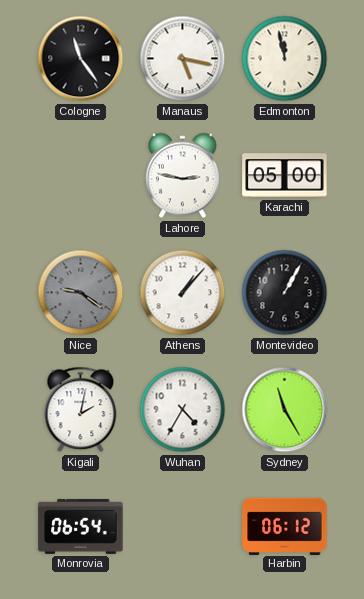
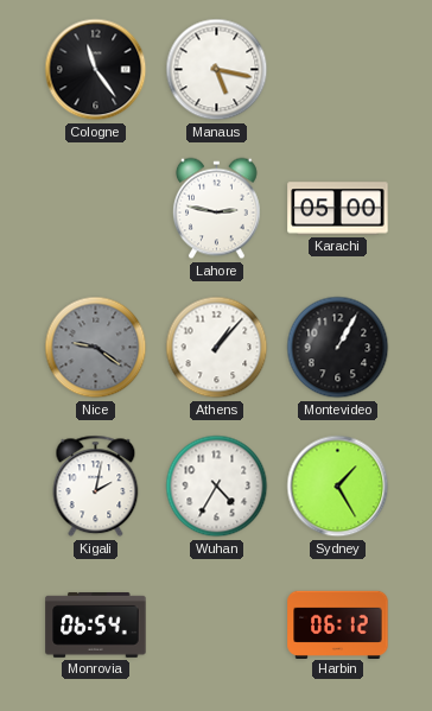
Edmonton: 11:58 -> none (285, 59)
Sydney: 11:25 -> 1:25 (338, 487)
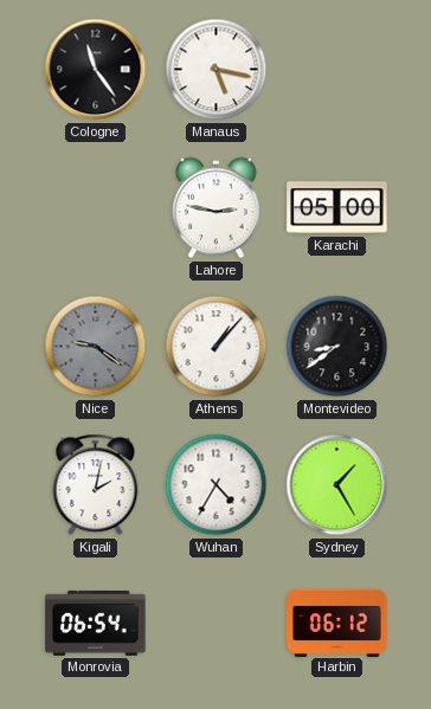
Montevideo: 1:05 -> 8:39 (337, 347)
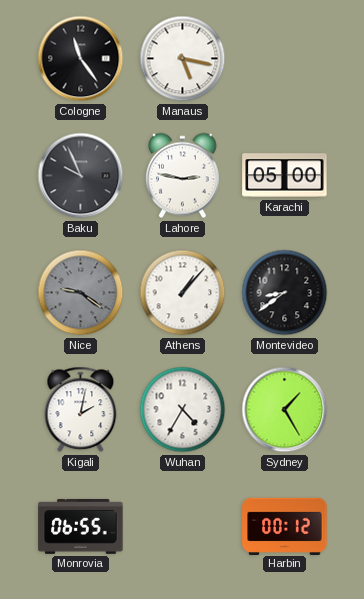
Baku: none -> 9:56 (81, 176)
Monrovia: 06:54 -> 06:55 (81, 526)
Harbin: 06:12 -> 00:12 (285, 526)
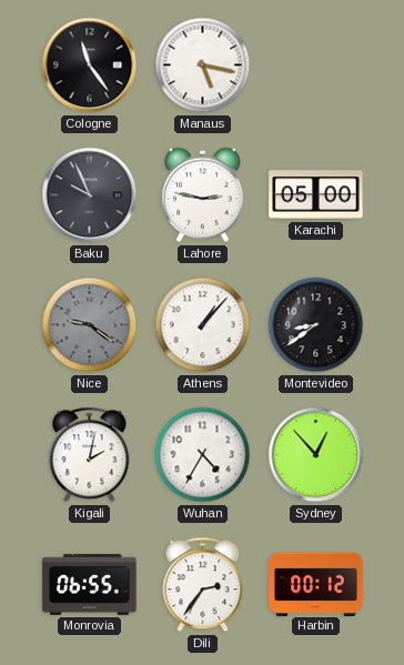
Sydney: 1:25 -> 12:53 (316, 455)
Dili: none -> 2:36 (203, 585)
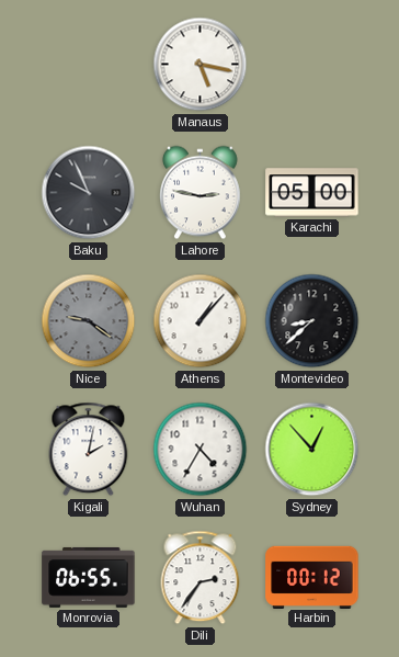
Cologne: 11:24 -> none (90, 66)
Montevideo: 8:39 -> 8:38 (312, 321)
